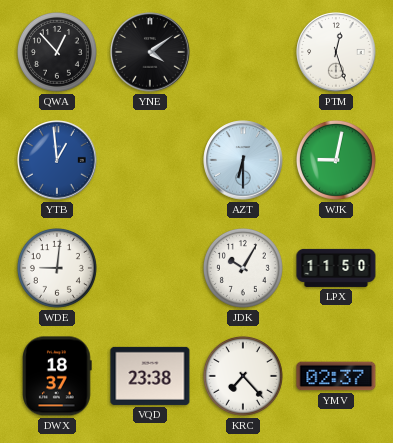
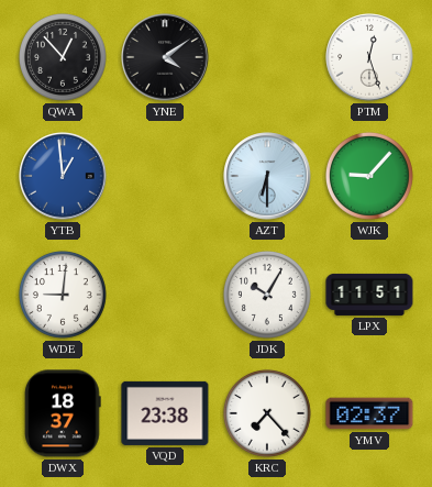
WJK: 9:02 -> 9:07 (369, 176)
LPX: 11:50 -> 11:51 (369, 295)
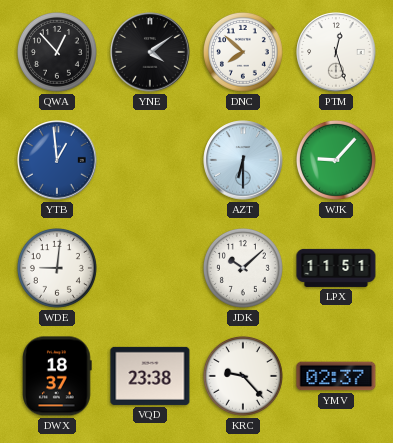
DNC: none -> 7:52 (243, 52)
JDK: 10:05 -> 10:08 (243, 268)
KRC: 7:23 -> 9:23 (243, 376)
